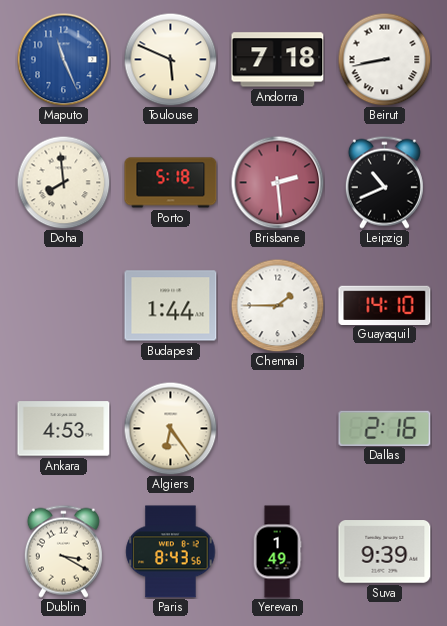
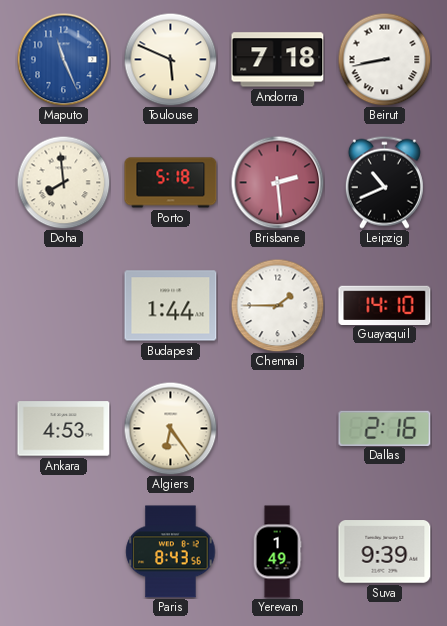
Dublin: 3:20 -> none (63, 551)
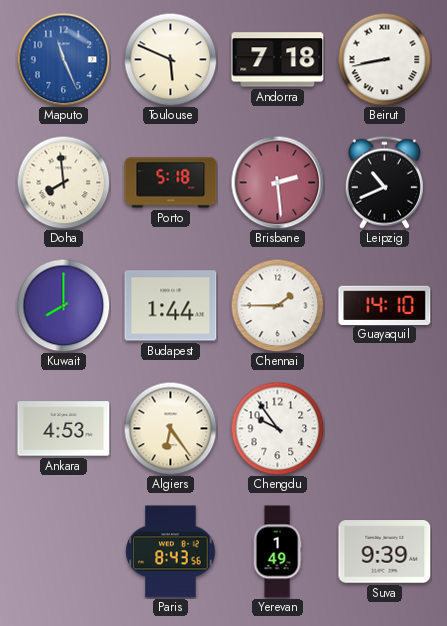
Kuwait: none -> 8:00 (63, 305)
Chengdu: none -> 9:54 (277, 428)
Dallas: 2:16 -> none (385, 428)
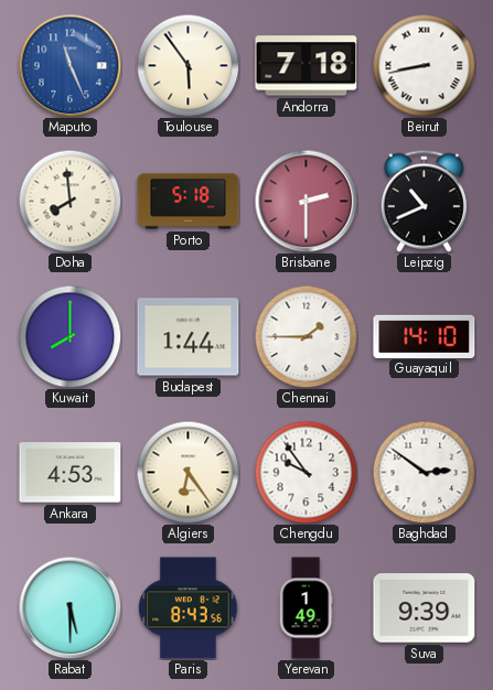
Toulouse: 5:49 -> 5:54 (187, 65)
Brisbane: 2:29 -> 2:30 (306, 201)
Baghdad: none -> 2:51 (424, 472)
Rabat: none -> 5:30 (69, 607)
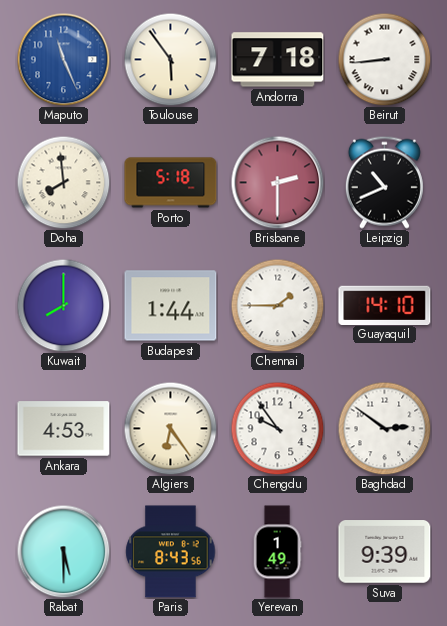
Beirut: 8:43 -> 8:44 (384, 59)
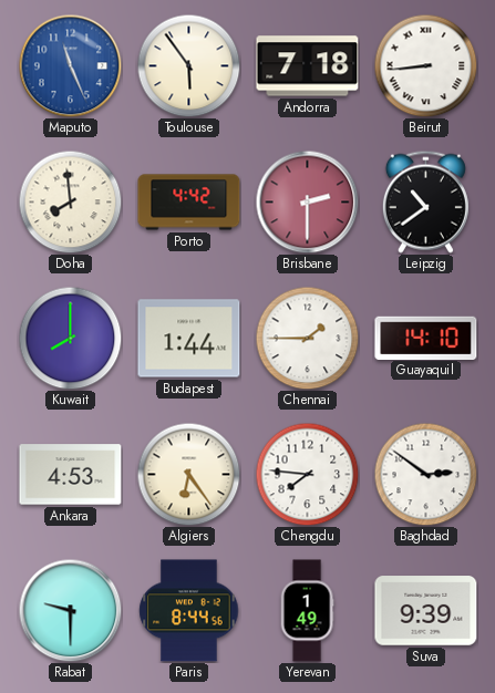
Porto: 5:18 -> 4:42 (189, 203)
Leipzig: 10:41 -> 10:39 (425, 201)
Chengdu: 9:54 -> 7:46 (307, 474)
Rabat: 5:30 -> 9:30 (70, 610)
Paris: 8:43 -> 8:44 (189, 611)
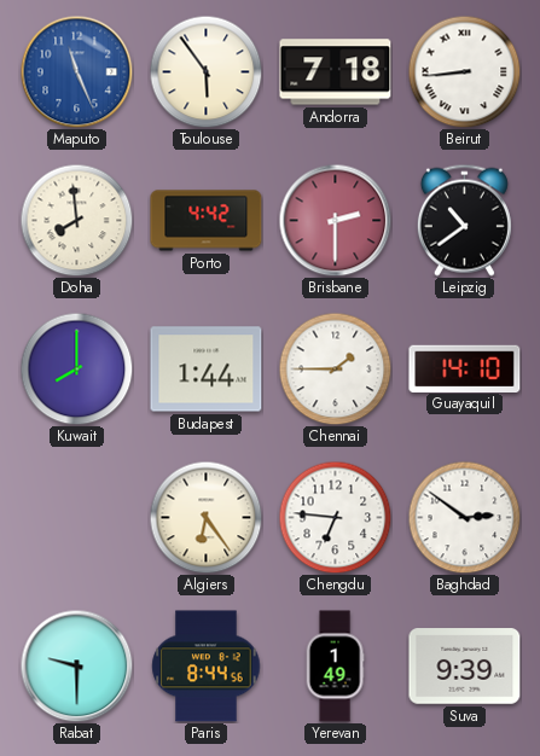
Ankara: 4:53 -> none (71, 475)
Chengdu: 7:46 -> 6:46 (335, 517)
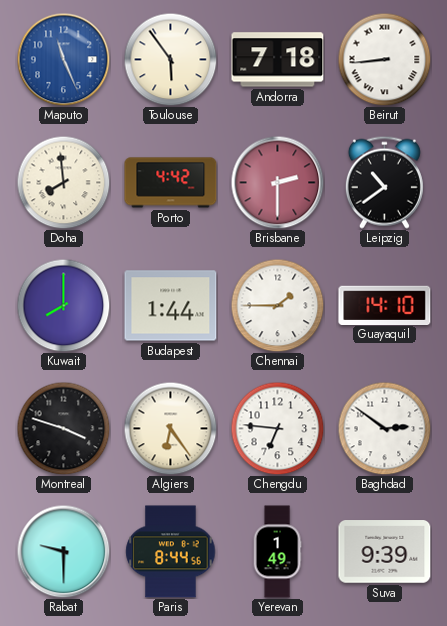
Montreal: none -> 3:48 (63, 428)
